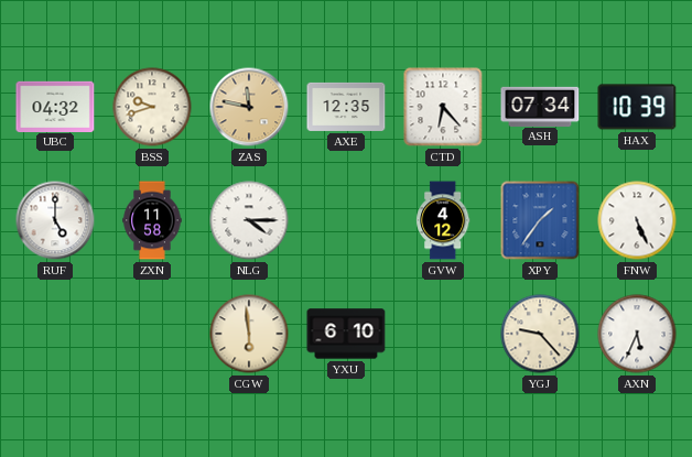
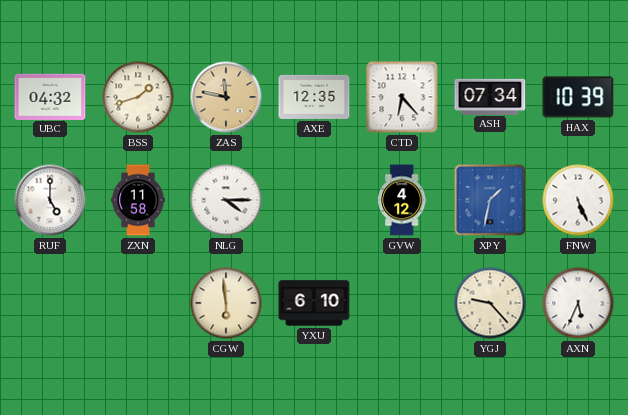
BSS: 9:42 -> 1:42 (138, 97)
XPY: 1:36 -> 1:32 (490, 200)
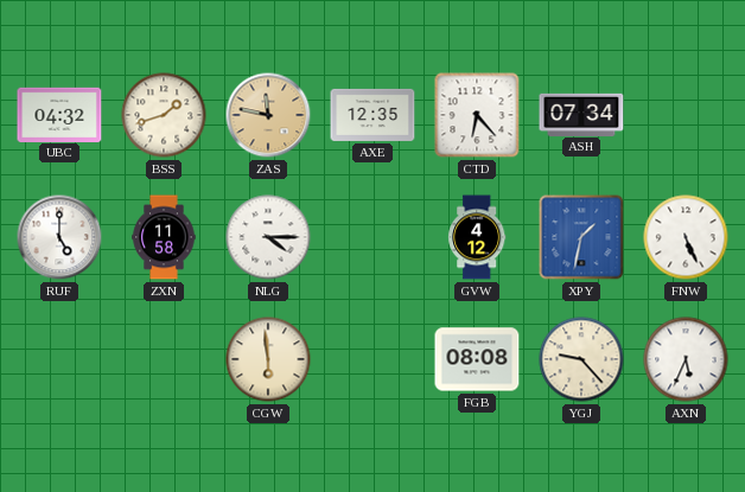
HAX: 10:39 -> none (578, 97)
YXU: 6:10 -> none (314, 303)
FGB: none -> 08:08 (477, 359)
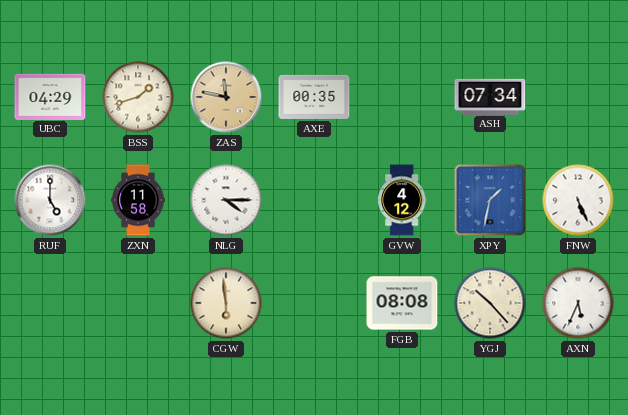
UBC: 04:32 -> 04:29 (50, 96)
AXE: 12:35 -> 00:35 (314, 97)
CTD: 6:23 -> none (477, 115)
YGJ: 9:23 -> 10:23 (490, 303)
